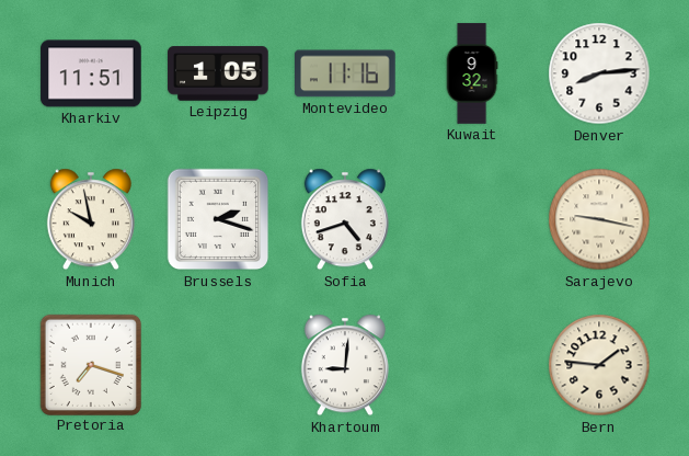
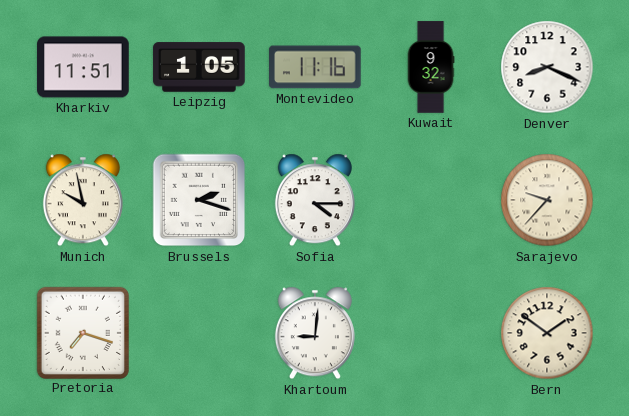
Denver: 8:14 -> 8:19 (547, 67)
Sofia: 4:42 -> 4:15 (315, 200)
Sarajevo: 9:17 -> 9:37 (547, 200)
Bern: 1:46 -> 1:51 (547, 333)
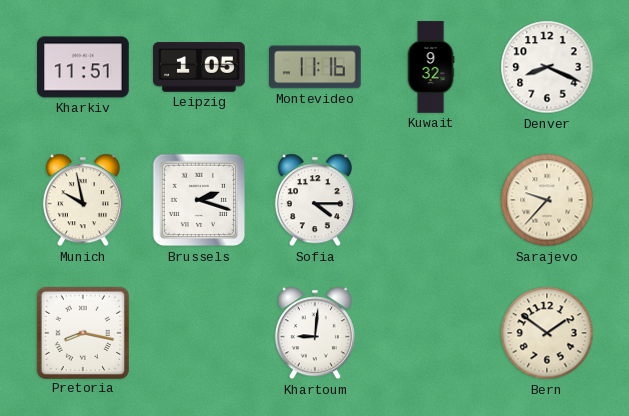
Pretoria: 7:18 -> 8:17 (82, 332)
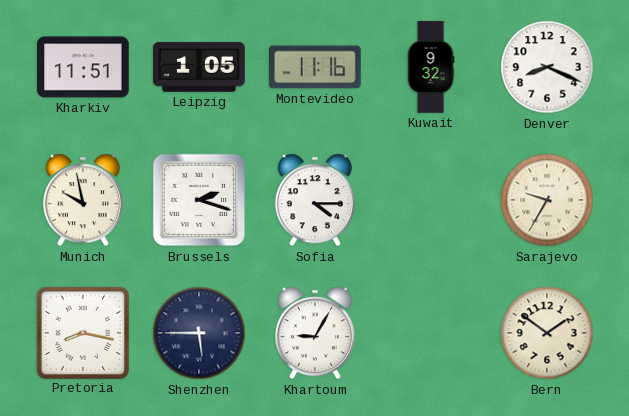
Sarajevo: 9:37 -> 9:35 (547, 200)
Shenzhen: none -> 5:45 (199, 333)
Khartoum: 9:01 -> 9:05 (315, 333)
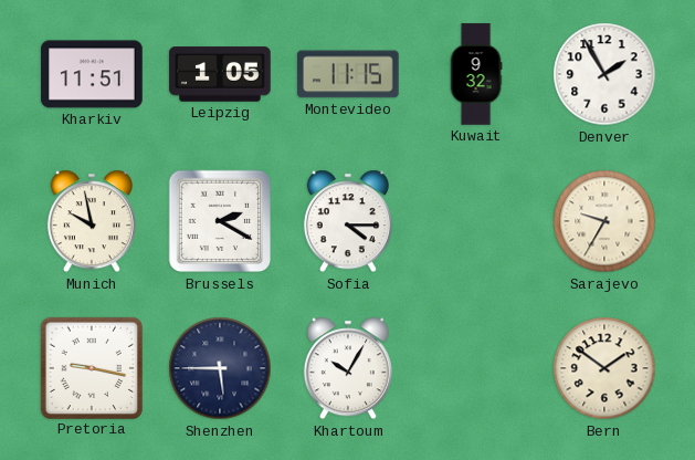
Montevideo: 11:16 -> 11:15 (349, 74)
Denver: 8:19 -> 1:55 (604, 74)
Brussels: 2:18 -> 2:20 (220, 221)
Pretoria: 8:17 -> 9:17 (91, 367)
Khartoum: 9:05 -> 10:05 (348, 368)
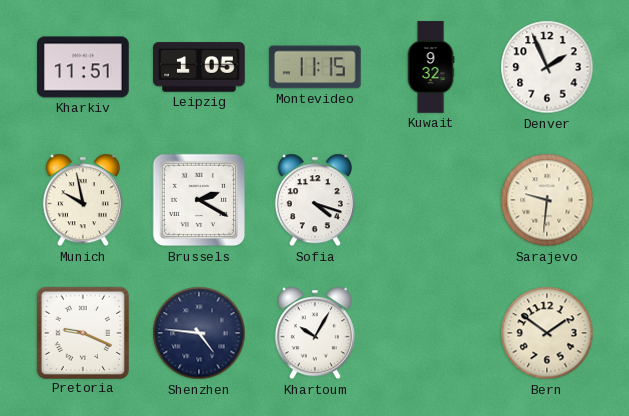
Denver: 1:55 -> 1:56 (547, 67)
Sofia: 4:15 -> 4:18 (315, 200)
Sarajevo: 9:35 -> 9:31 (547, 200)
Pretoria: 9:17 -> 9:19 (82, 332)
Shenzhen: 5:45 -> 4:46 (199, 333)
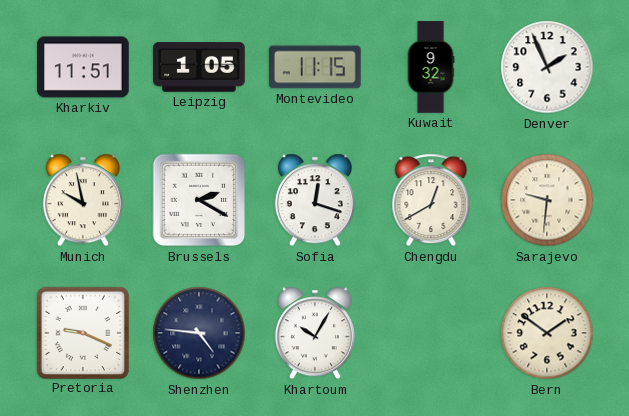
Sofia: 4:18 -> 12:18 (315, 200)
Chengdu: none -> 12:40 (431, 200)
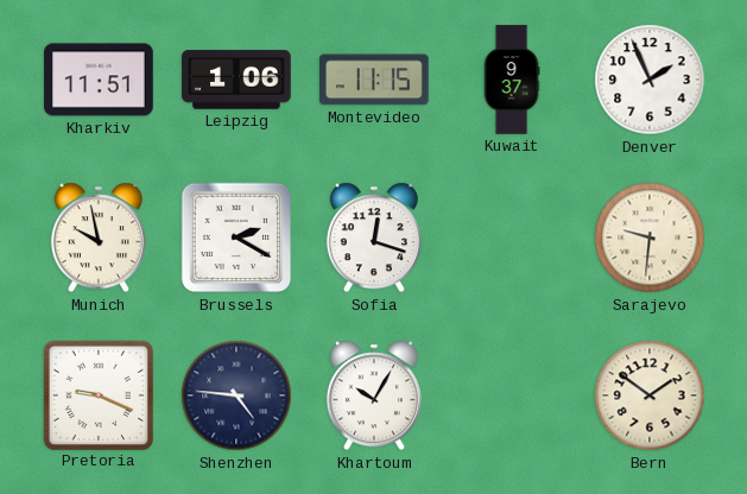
Leipzig: 1:05 -> 1:06 (236, 80)
Kuwait: 9:32 -> 9:37 (512, 80)
Chengdu: 12:40 -> none (431, 200)
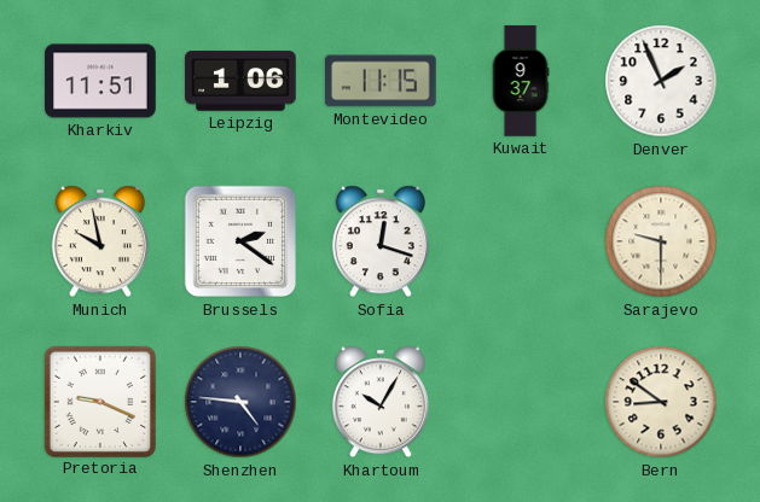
Brussels: 2:20 -> 2:21 (240, 241)
Sarajevo: 9:31 -> 9:30 (661, 241)
Bern: 1:51 -> 8:51 (661, 402)
